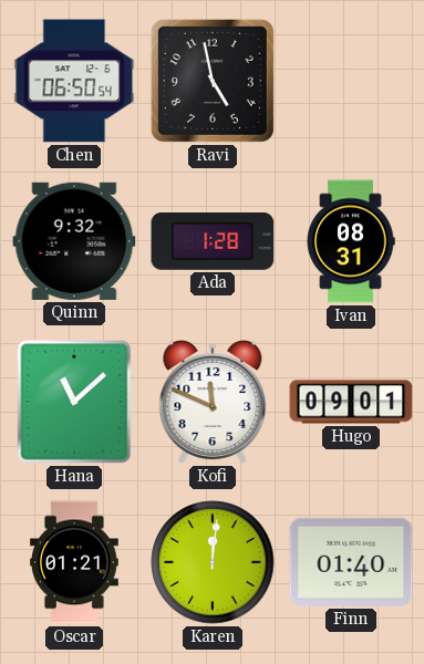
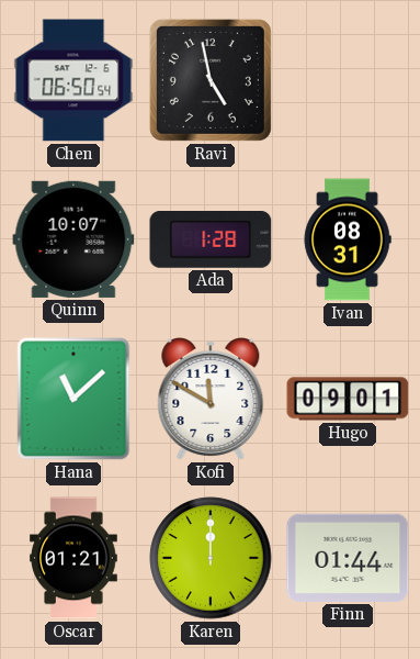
Quinn: 9:32 -> 10:07 (73, 239)
Kofi: 11:49 -> 11:50 (211, 400)
Karen: 12:01 -> 12:00 (211, 558)
Finn: 01:40 -> 01:44 (348, 558)
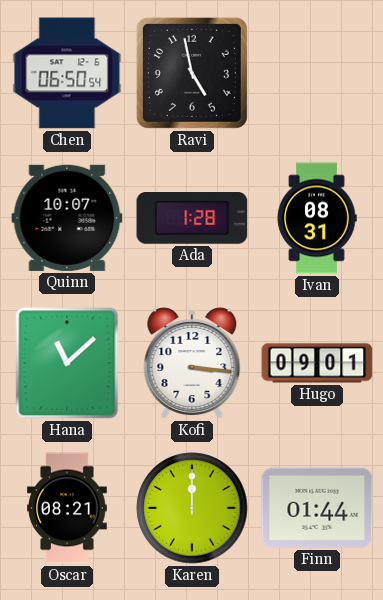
Kofi: 11:50 -> 3:16 (192, 364)
Oscar: 01:21 -> 08:21 (67, 508)
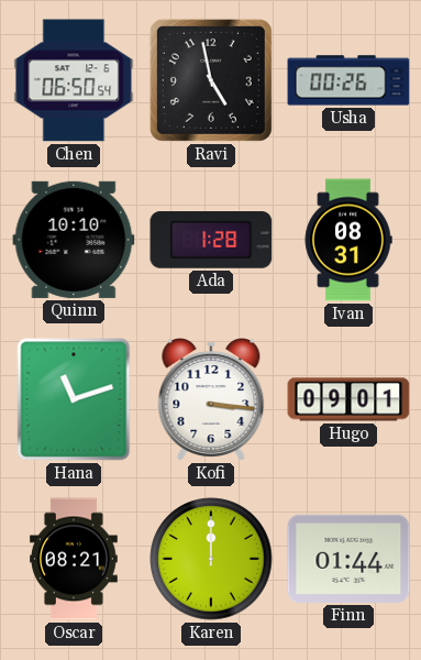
Usha: none -> 00:26 (348, 80)
Quinn: 10:07 -> 10:10 (74, 240)
Hana: 11:08 -> 11:12 (74, 399)
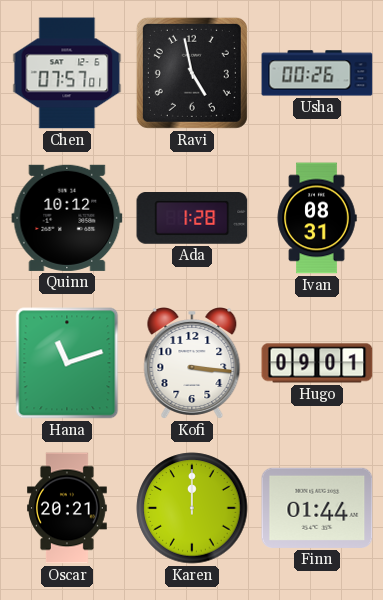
Chen: 06:50 -> 07:57 (67, 73)
Quinn: 10:10 -> 10:12 (67, 218)
Oscar: 08:21 -> 20:21 (67, 508)
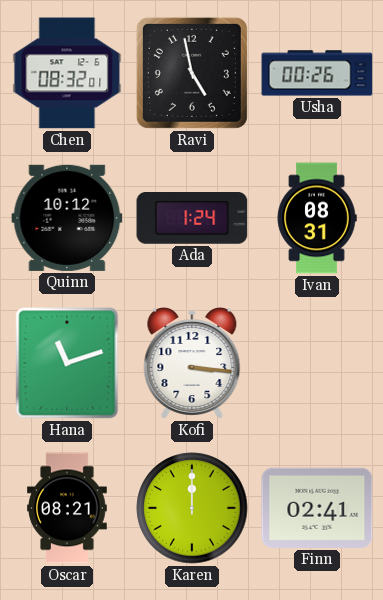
Chen: 07:57 -> 08:32 (67, 73)
Ada: 1:28 -> 1:24 (192, 219)
Hugo: 09:01 -> none (317, 363)
Oscar: 20:21 -> 08:21 (67, 508)
Finn: 01:44 -> 02:41 (317, 508)
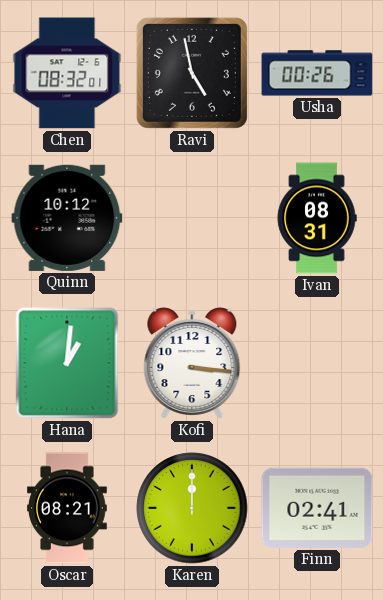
Ada: 1:24 -> none (192, 219)
Hana: 11:12 -> 1:01 (67, 363)
